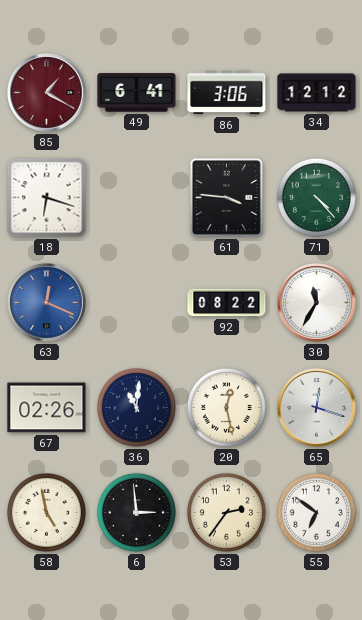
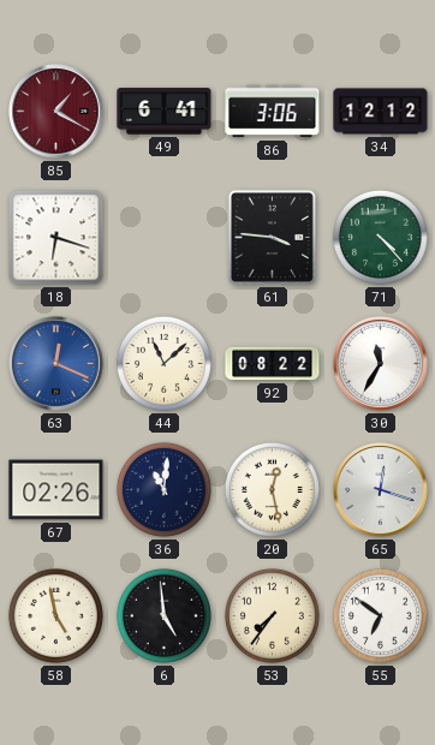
44: none -> 11:08 (163, 363)
6: 2:59 -> 4:59 (163, 615)
53: 2:36 -> 7:36 (272, 615)
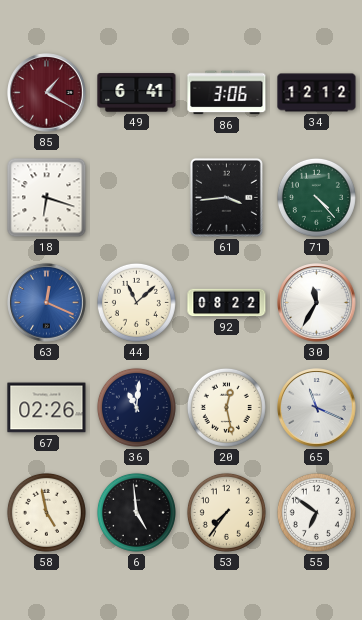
61: 3:46 -> 3:44 (226, 197)
65: 12:18 -> 11:19 (317, 408)
